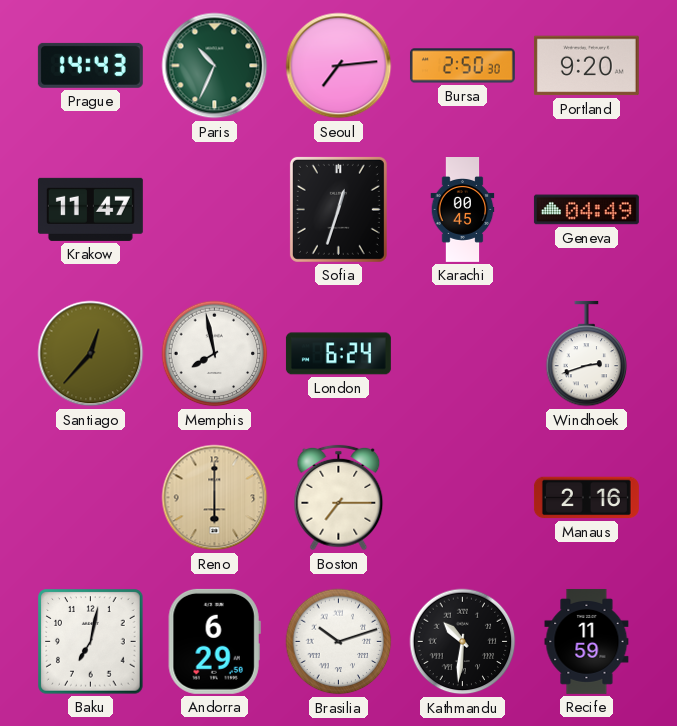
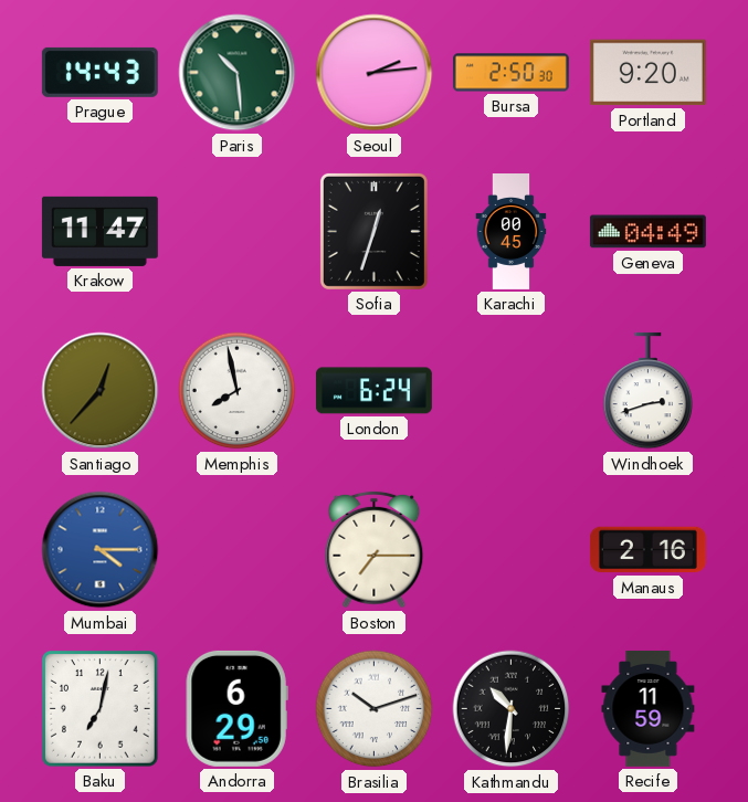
Paris: 10:34 -> 10:29 (238, 73)
Seoul: 7:14 -> 2:14 (375, 73)
Mumbai: none -> 4:15 (101, 550)
Reno: 6:00 -> none (215, 498)
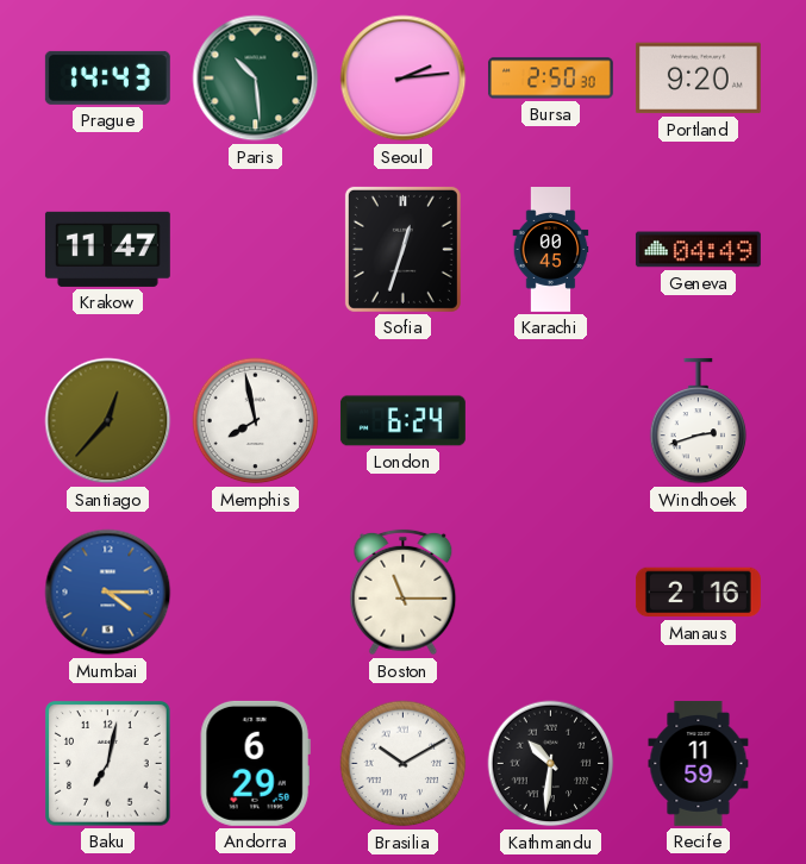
Boston: 7:15 -> 11:15 (404, 593)
Brasilia: 10:12 -> 10:10 (404, 764)
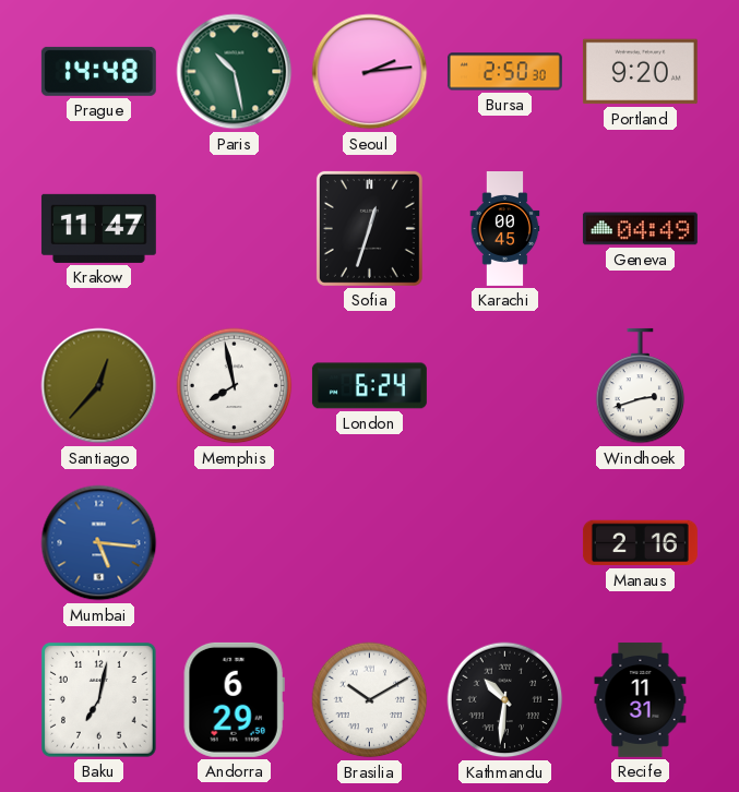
Prague: 14:43 -> 14:48 (98, 71)
Paris: 10:29 -> 10:28 (235, 72)
Mumbai: 4:15 -> 5:16 (99, 543)
Boston: 11:15 -> none (404, 593)
Recife: 11:59 -> 11:31 (641, 699)
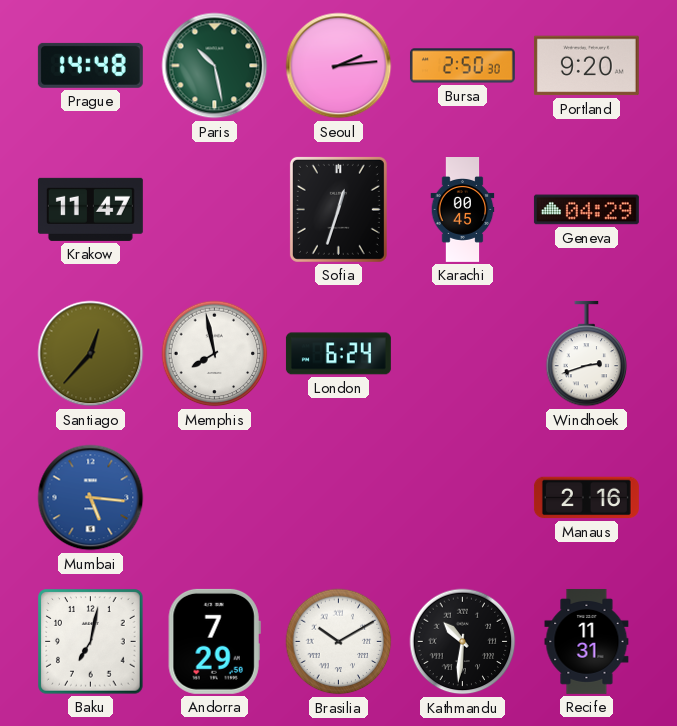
Geneva: 04:49 -> 04:29 (586, 210)
Andorra: 6:29 -> 7:29 (214, 641)
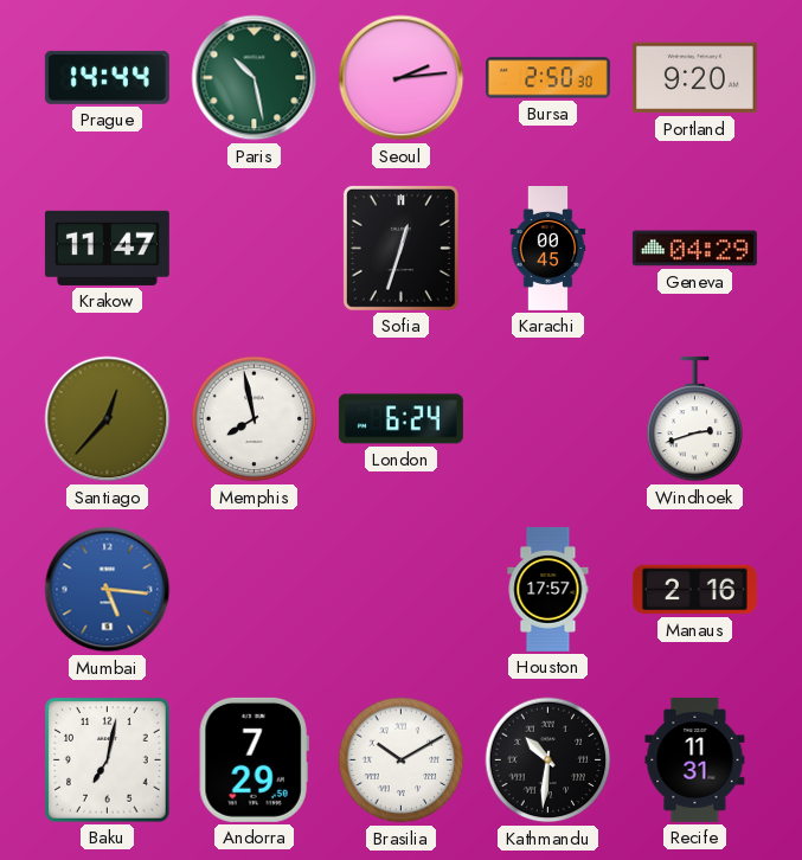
Prague: 14:48 -> 14:44 (107, 77)
Houston: none -> 17:57 (548, 589)
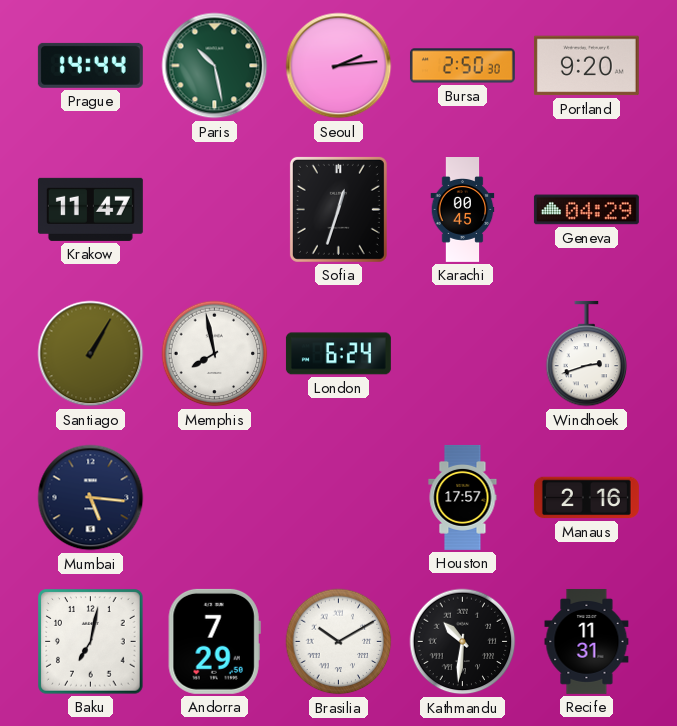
Santiago: 12:37 -> 1:05 (91, 354)
Mumbai dial: blue -> navy (91, 498)
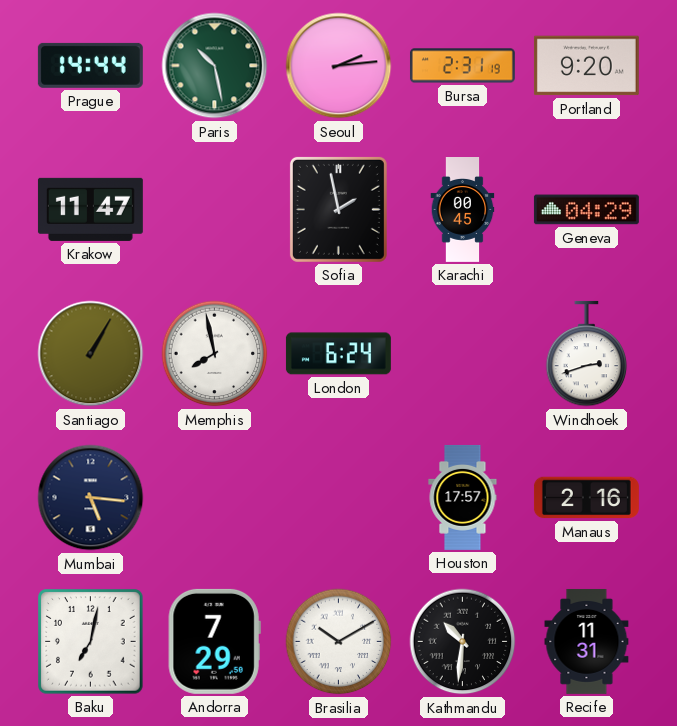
Bursa: 2:50 -> 2:31 (462, 66)
Sofia: 12:33 -> 1:58 (338, 209)
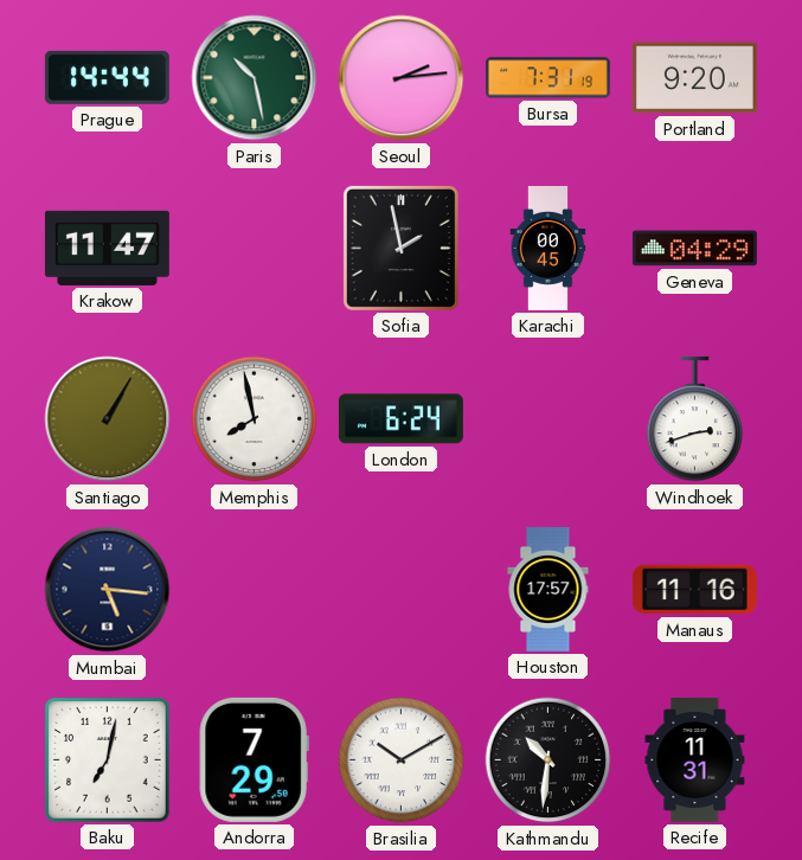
Bursa: 2:31 -> 7:31 (547, 78)
Manaus: 2:16 -> 11:16 (694, 590)
